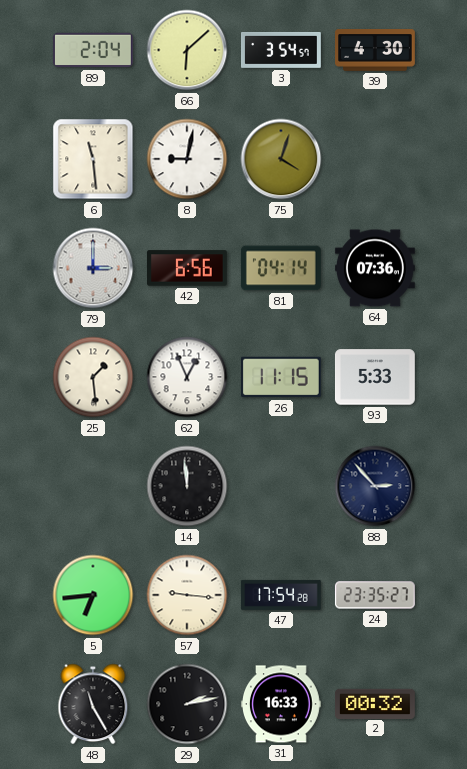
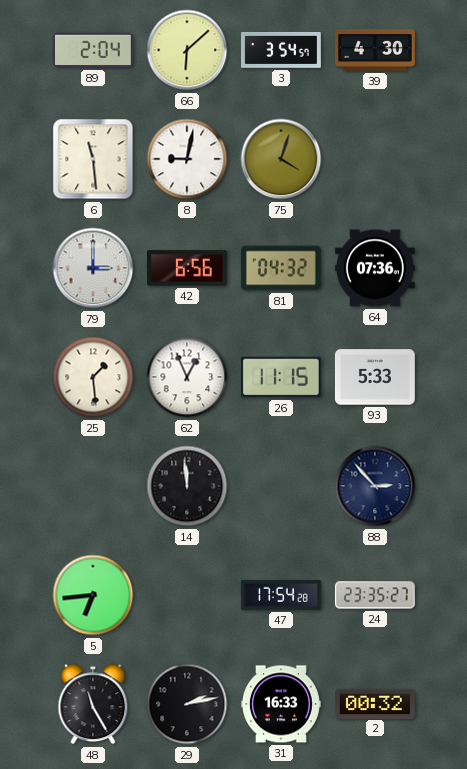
81: 04:14 -> 04:32 (281, 268)
57: 9:16 -> none (187, 595)
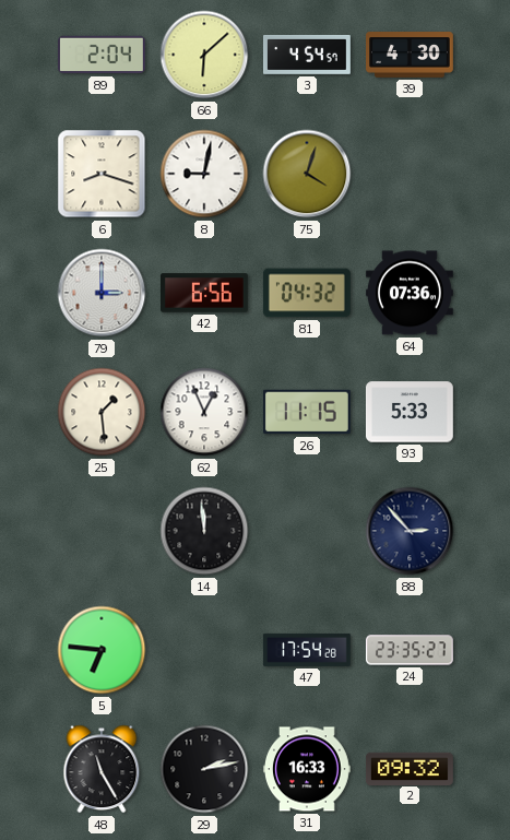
3: 3:54 -> 4:54 (308, 55)
6: 11:29 -> 8:18 (102, 174)
5: 6:44 -> 6:46 (102, 650)
2: 00:32 -> 09:32 (411, 768)
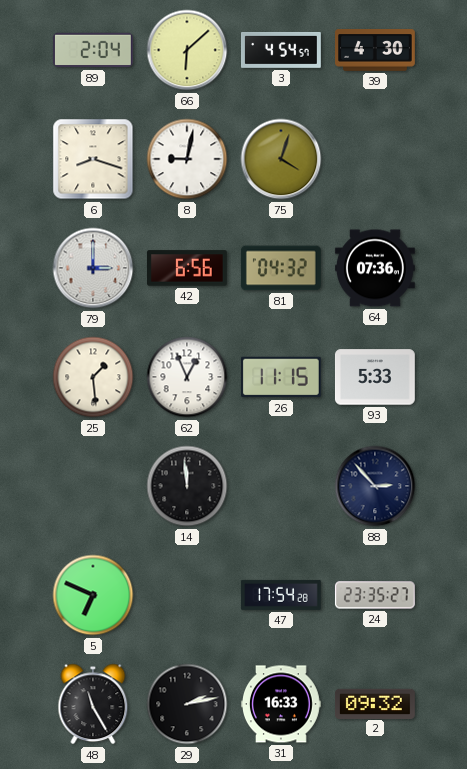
5: 6:46 -> 6:49 (93, 595)
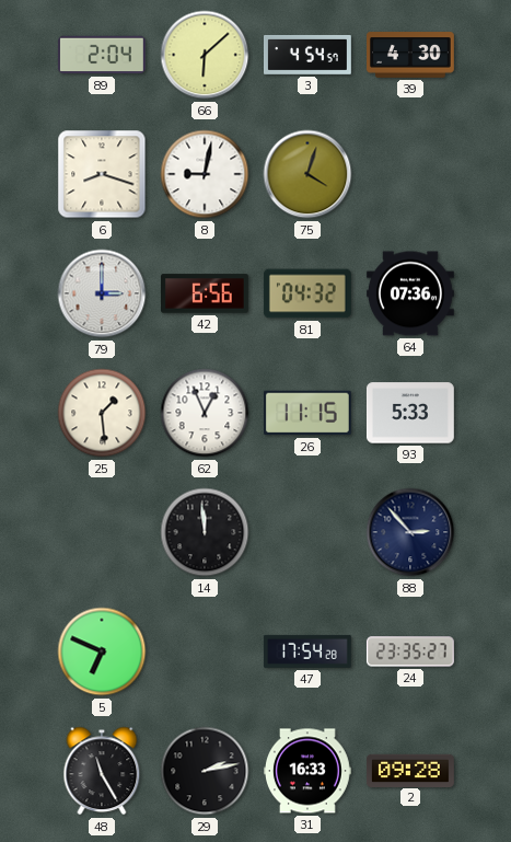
2: 09:32 -> 09:28 (411, 770)
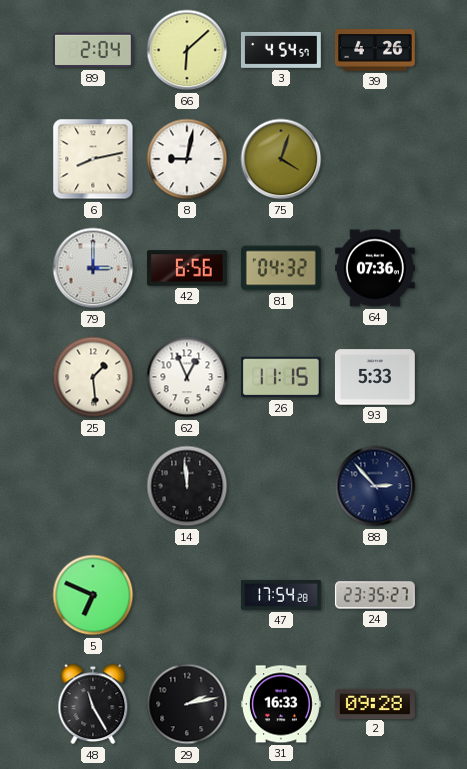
39: 4:30 -> 4:26 (376, 50)
6: 8:18 -> 8:13 (93, 159)
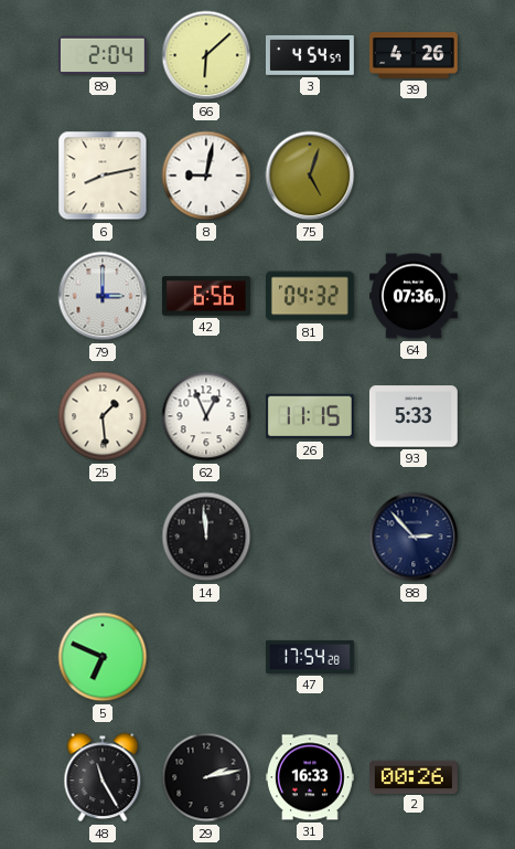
75: 4:03 -> 5:03 (310, 176)
24: 23:35 -> none (375, 595)
2: 09:28 -> 00:26 (415, 776)
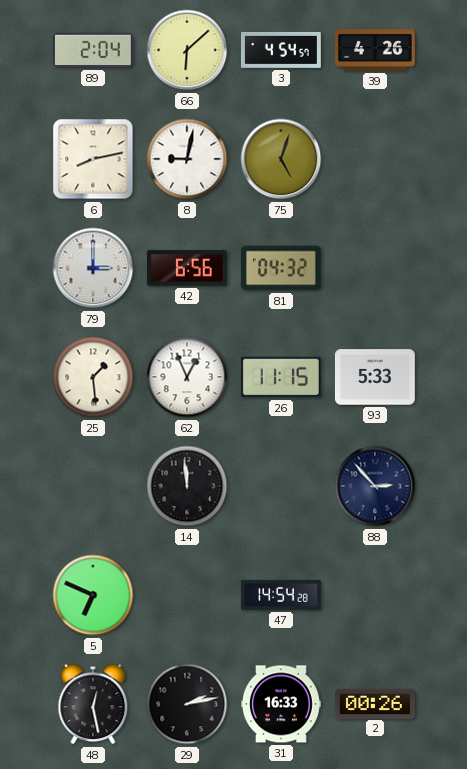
64: 07:36 -> none (414, 296)
47: 17:54 -> 14:54 (281, 595)
48: 11:25 -> 12:28 (93, 704)
